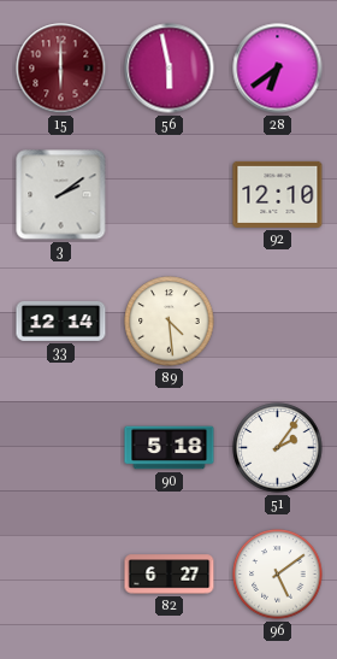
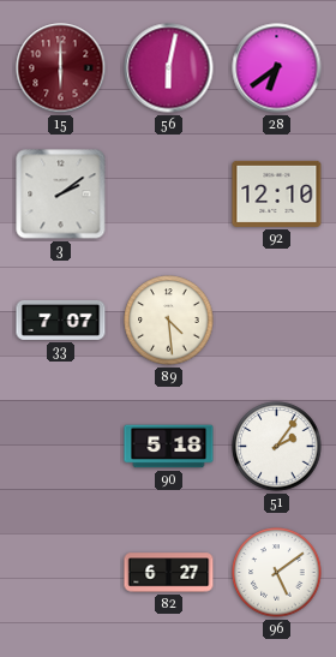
56: 5:58 -> 6:02 (169, 68)
33: 12:14 -> 7:07 (61, 319)
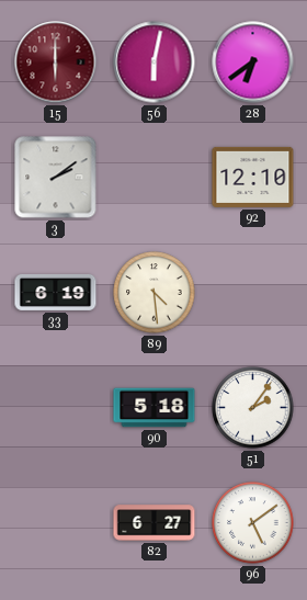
33: 7:07 -> 6:19 (56, 292)
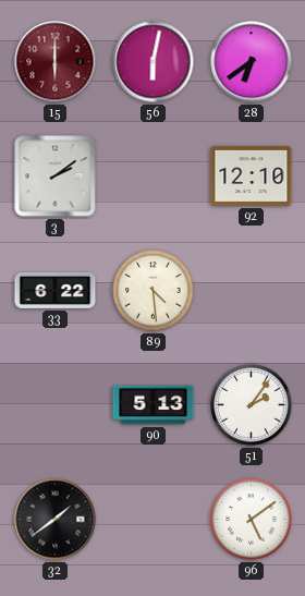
33: 6:19 -> 6:22 (56, 290)
90: 5:18 -> 5:13 (154, 405)
32: none -> 1:39 (56, 520)
82: 6:27 -> none (155, 523)
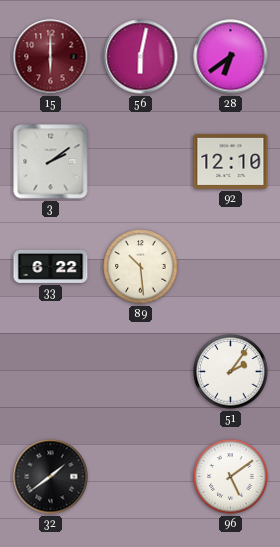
89: 4:29 -> 10:29 (141, 267)
90: 5:13 -> none (154, 405)
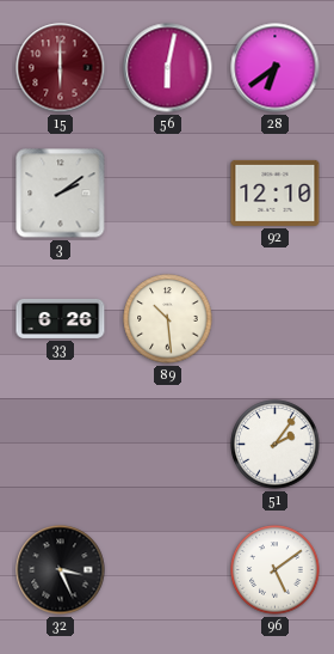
33: 6:22 -> 6:26 (61, 318)
32: 1:39 -> 3:26 (61, 570)
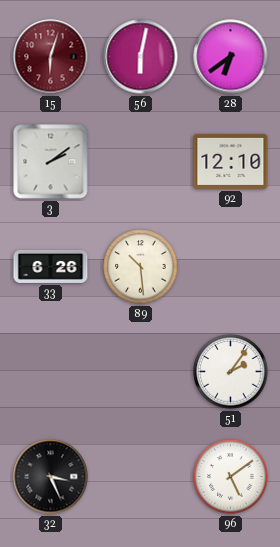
15: 6:00 -> 6:03 (51, 57)
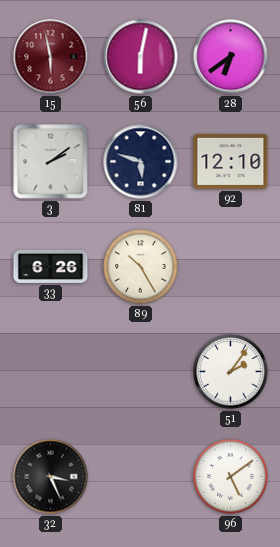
15: 6:03 -> 5:58 (51, 57)
81: none -> 5:48 (141, 162)
89: 10:29 -> 10:25 (141, 267)
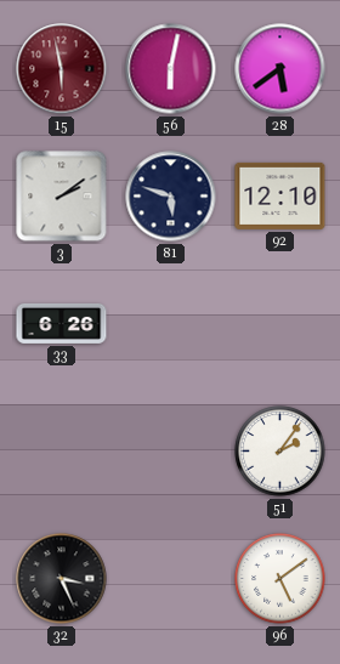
28: 6:39 -> 5:39 (280, 69)
89: 10:25 -> none (141, 267)
